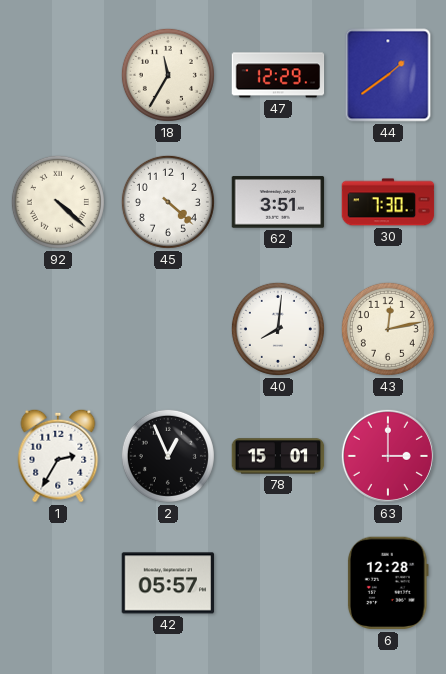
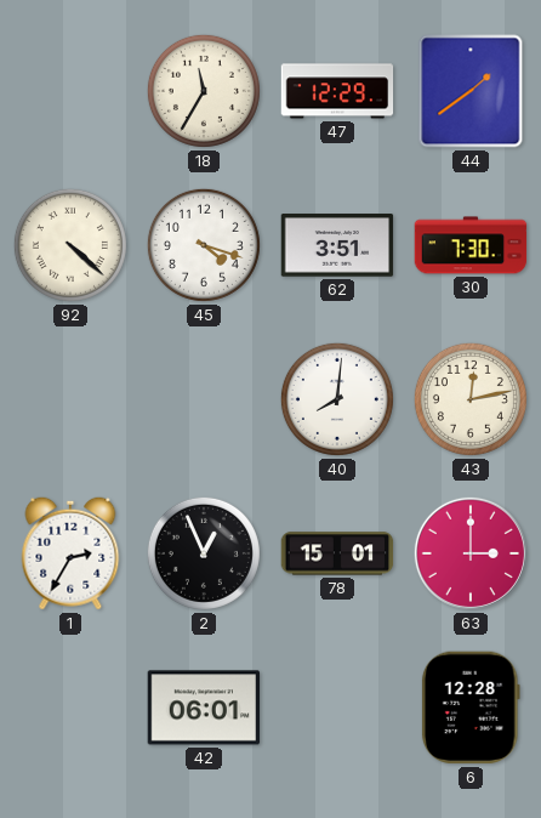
45: 4:22 -> 4:18 (204, 245)
42: 05:57 -> 06:01 (204, 708)
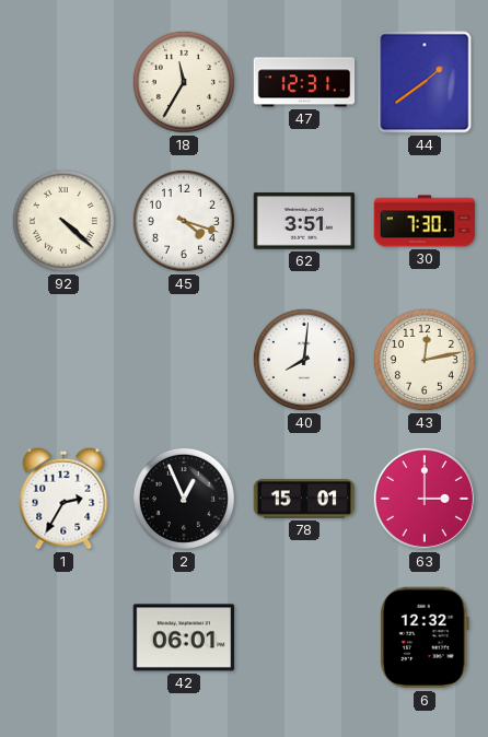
47: 12:29 -> 12:31 (304, 82)
6: 12:28 -> 12:32 (425, 637)
